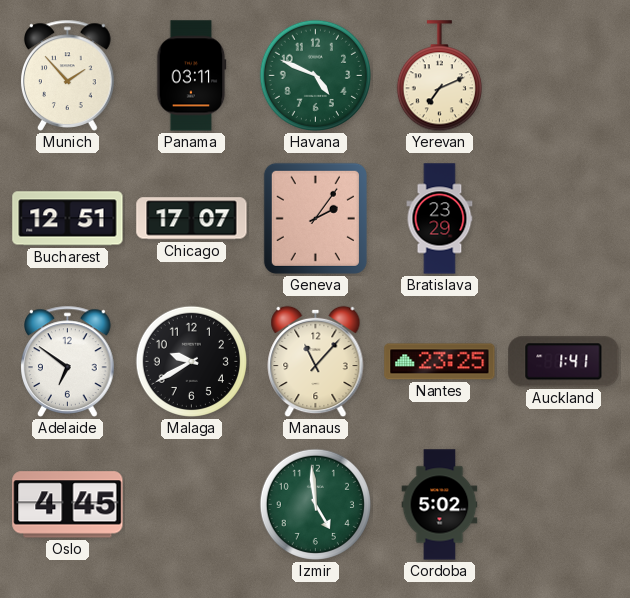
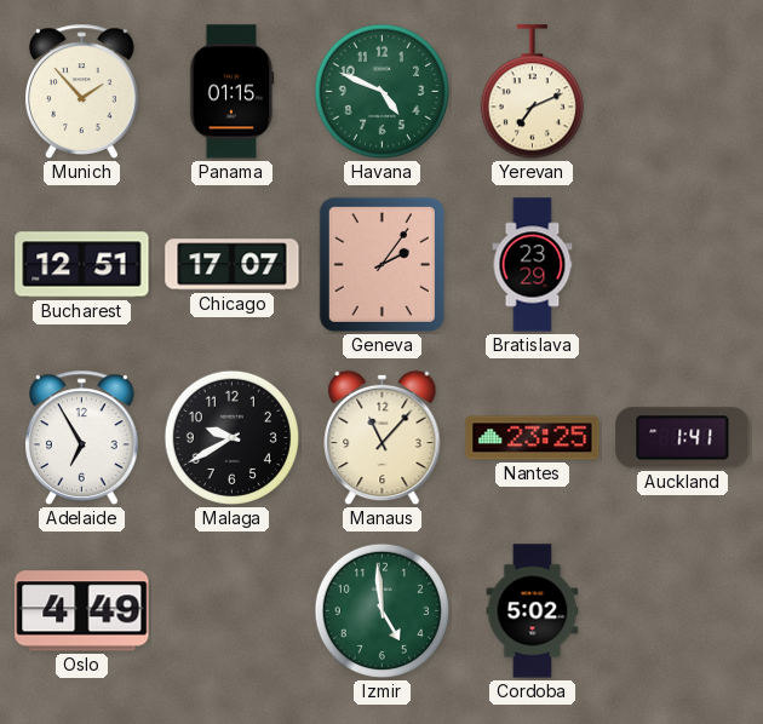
Panama: 03:11 -> 01:15 (231, 92)
Adelaide: 6:51 -> 6:55 (82, 437)
Oslo: 4:45 -> 4:49 (82, 611)
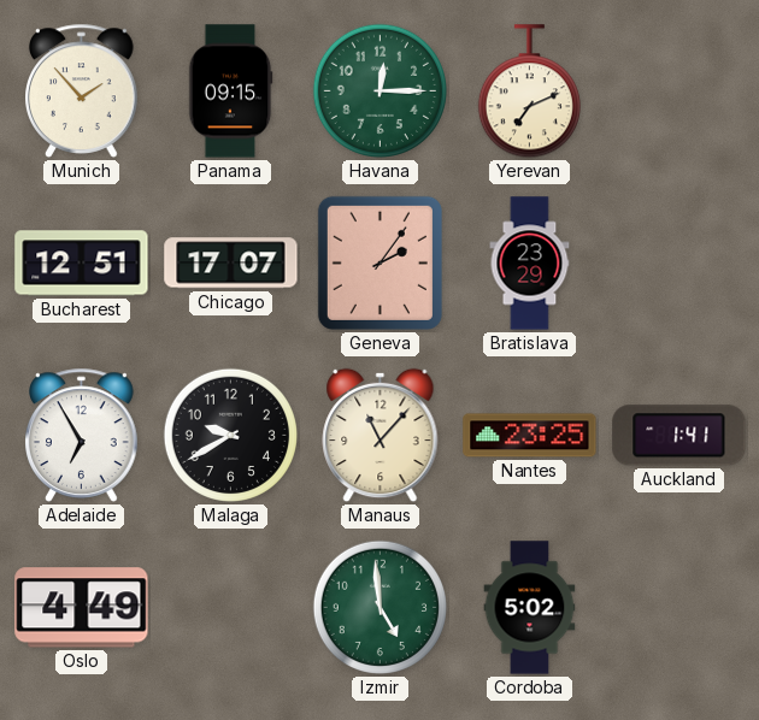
Panama: 01:15 -> 09:15 (230, 92)
Havana: 4:49 -> 12:15 (379, 90)
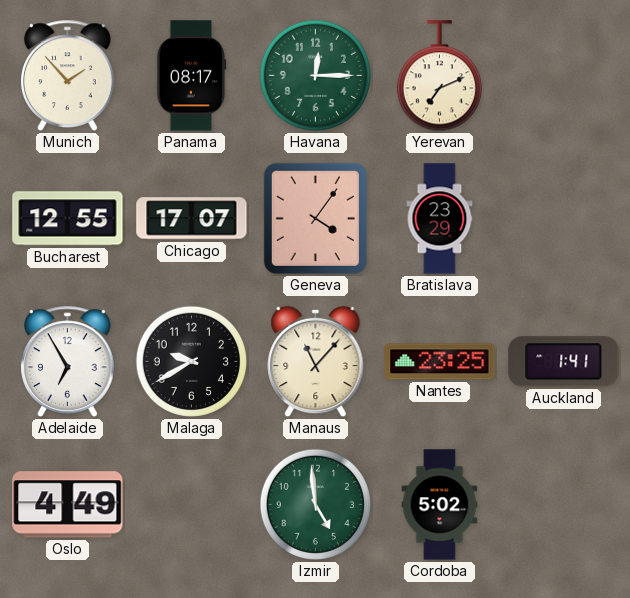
Panama: 09:15 -> 08:17 (191, 76)
Bucharest: 12:51 -> 12:55 (68, 219)
Geneva: 2:06 -> 4:06 (315, 218)
